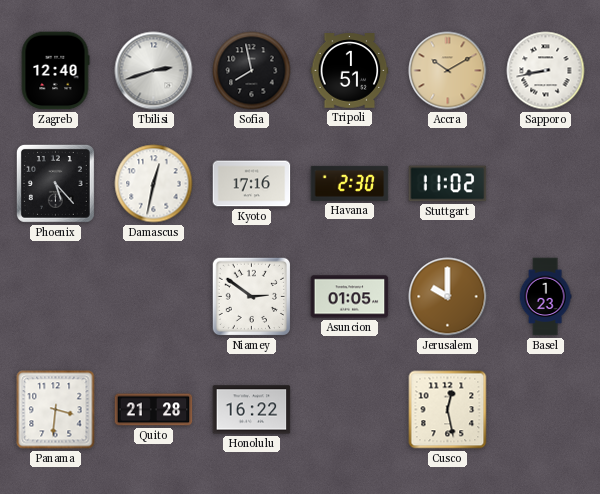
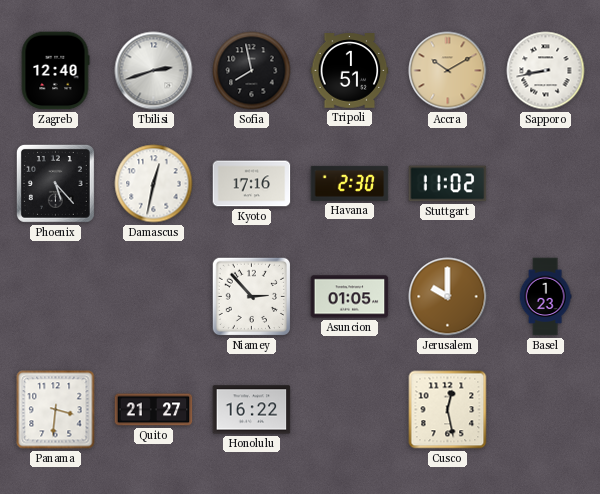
Niamey: 2:51 -> 2:53 (251, 296)
Quito: 21:28 -> 21:27 (154, 410)
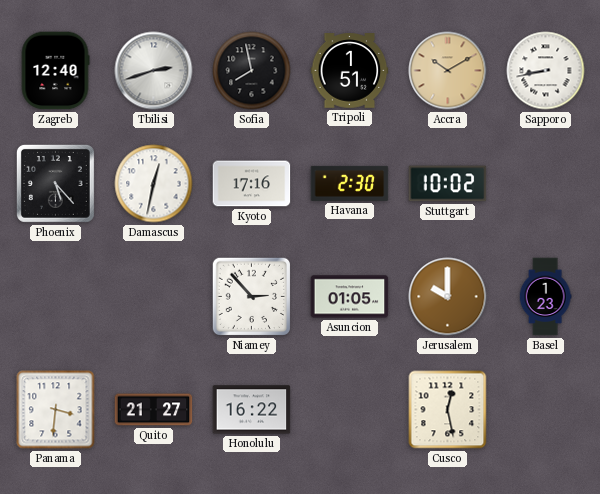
Stuttgart: 11:02 -> 10:02 (448, 184)
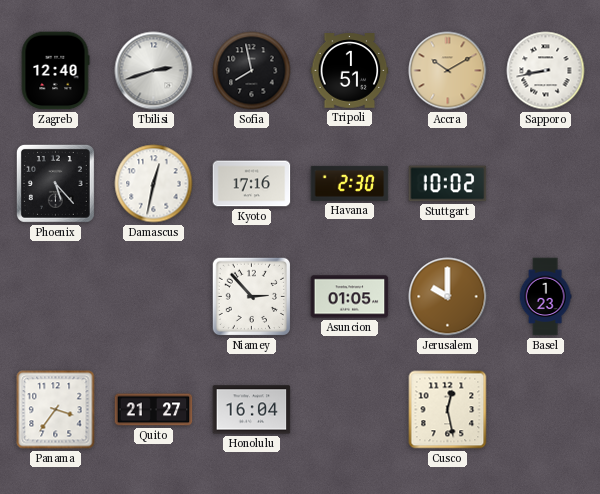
Panama: 3:31 -> 3:36 (56, 410)
Honolulu: 16:22 -> 16:04 (252, 410)
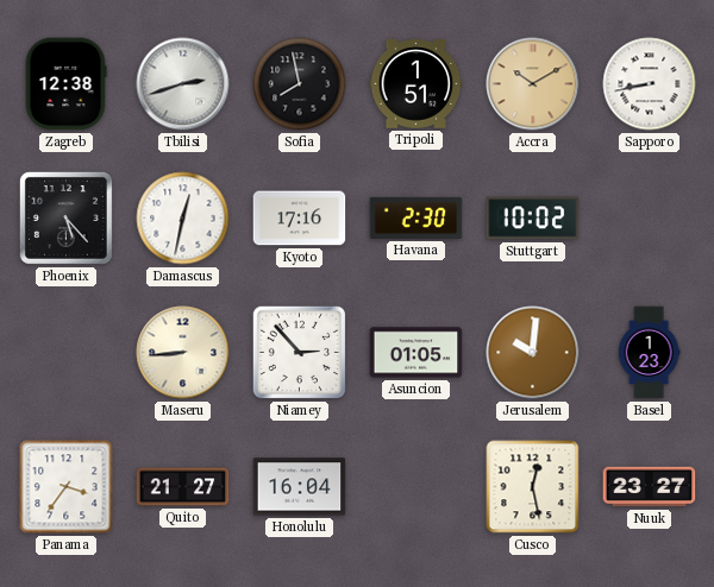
Zagreb: 12:40 -> 12:38 (65, 84)
Maseru: none -> 8:44 (183, 353)
Jerusalem: 10:00 -> 10:01 (533, 353)
Nuuk: none -> 23:27 (650, 487)
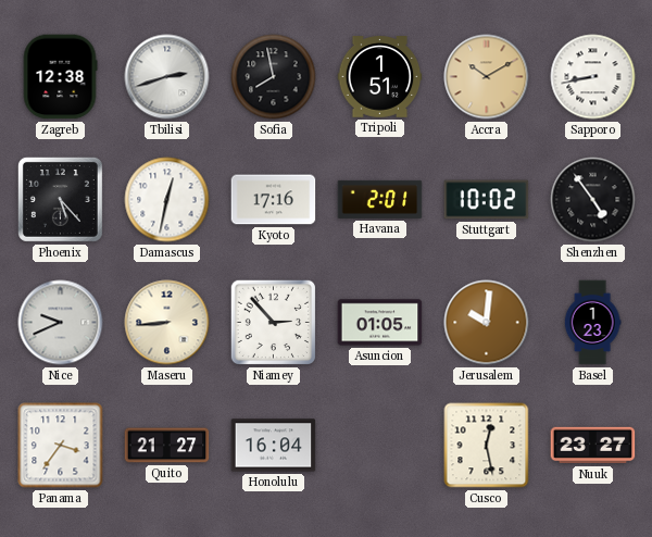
Havana: 2:30 -> 2:01 (380, 199)
Shenzhen: none -> 4:54 (593, 200)
Nice: none -> 9:41 (61, 323)
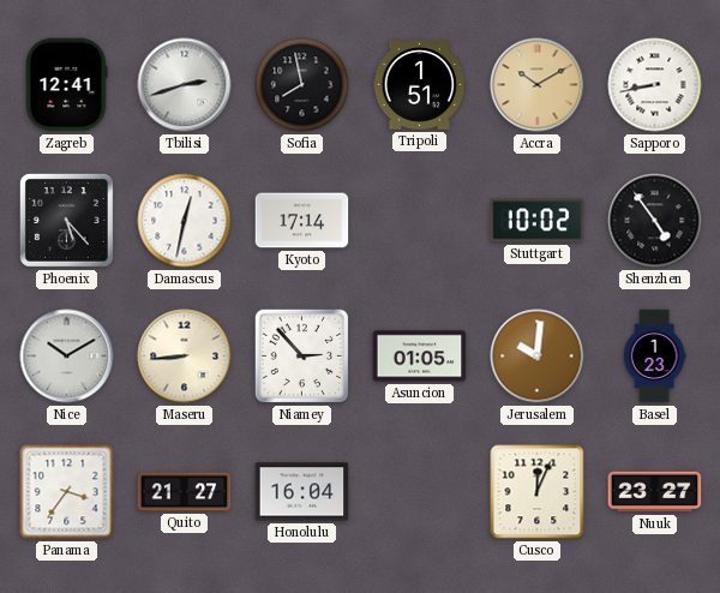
Zagreb: 12:38 -> 12:41 (66, 85)
Kyoto: 17:16 -> 17:14 (302, 221)
Havana: 2:01 -> none (380, 199)
Nice: 9:41 -> 10:10 (67, 357)
Cusco: 12:28 -> 12:04 (538, 492)
